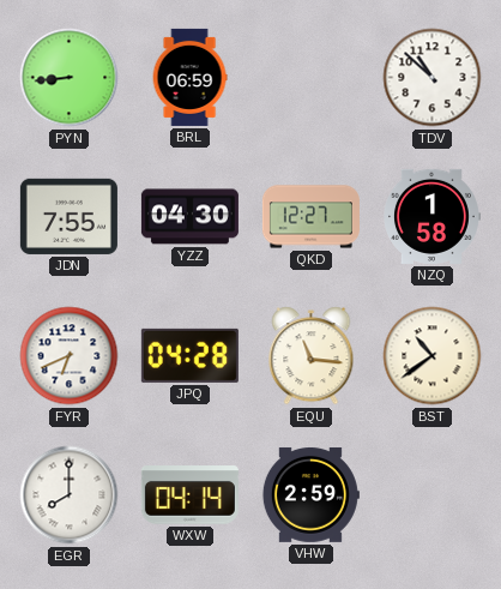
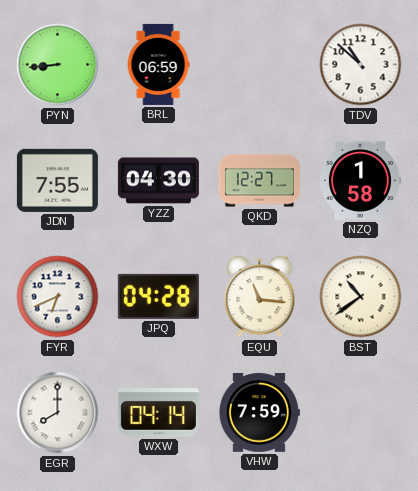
VHW: 2:59 -> 7:59 (259, 412)
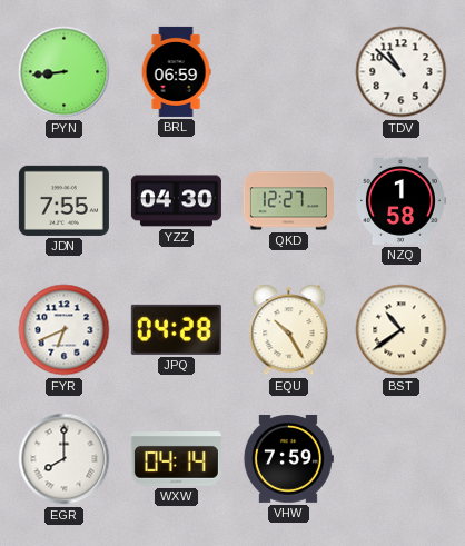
EQU: 11:16 -> 10:25 (289, 330)
